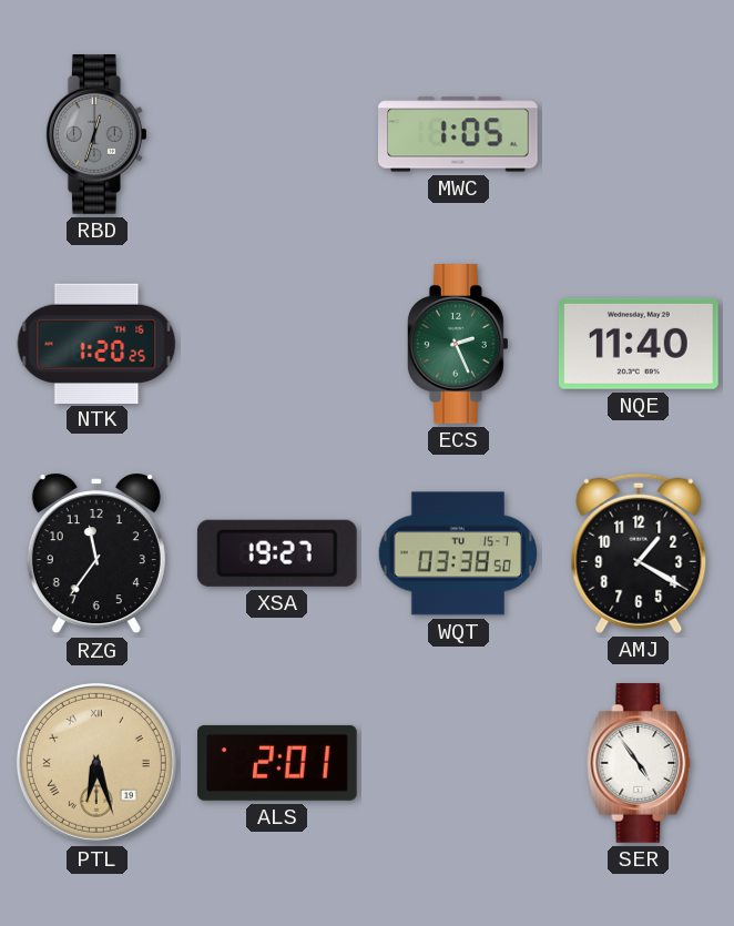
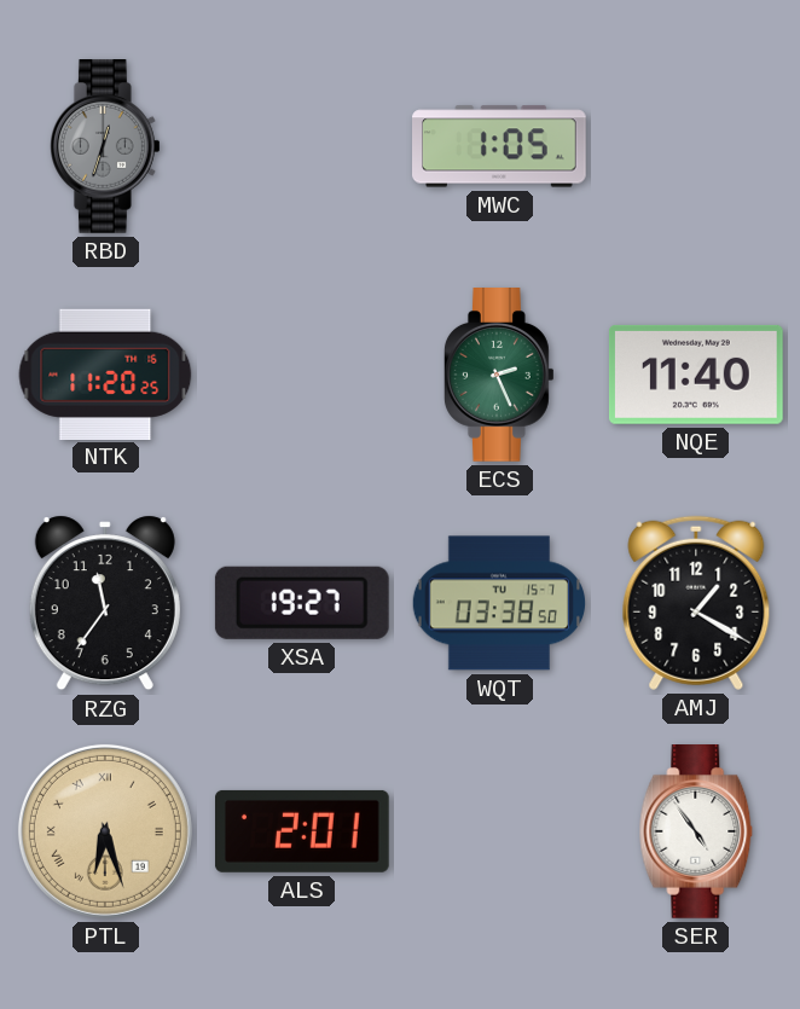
NTK: 1:20 -> 11:20 (105, 373)
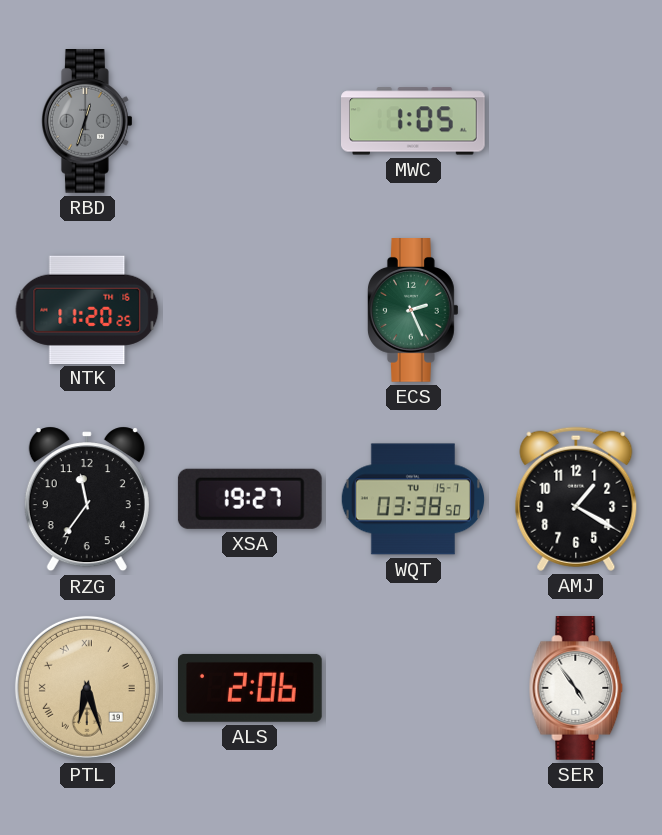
NQE: 11:40 -> none (696, 375)
ALS: 2:01 -> 2:06 (251, 688)
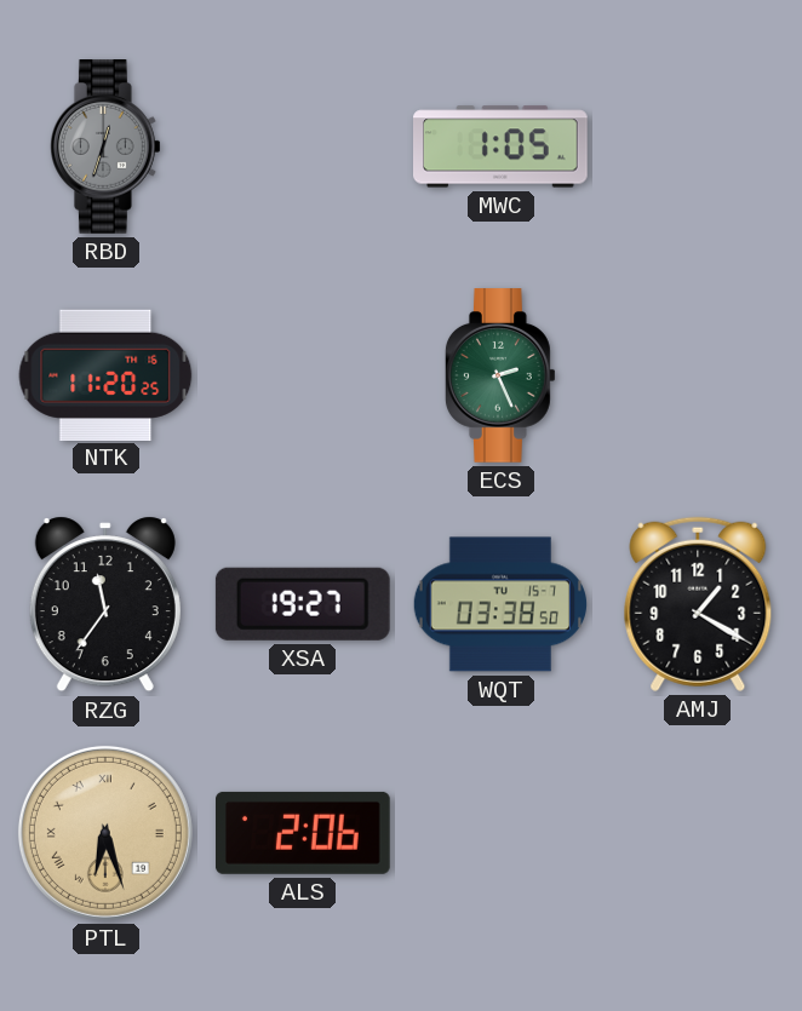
SER: 4:54 -> none (576, 689)
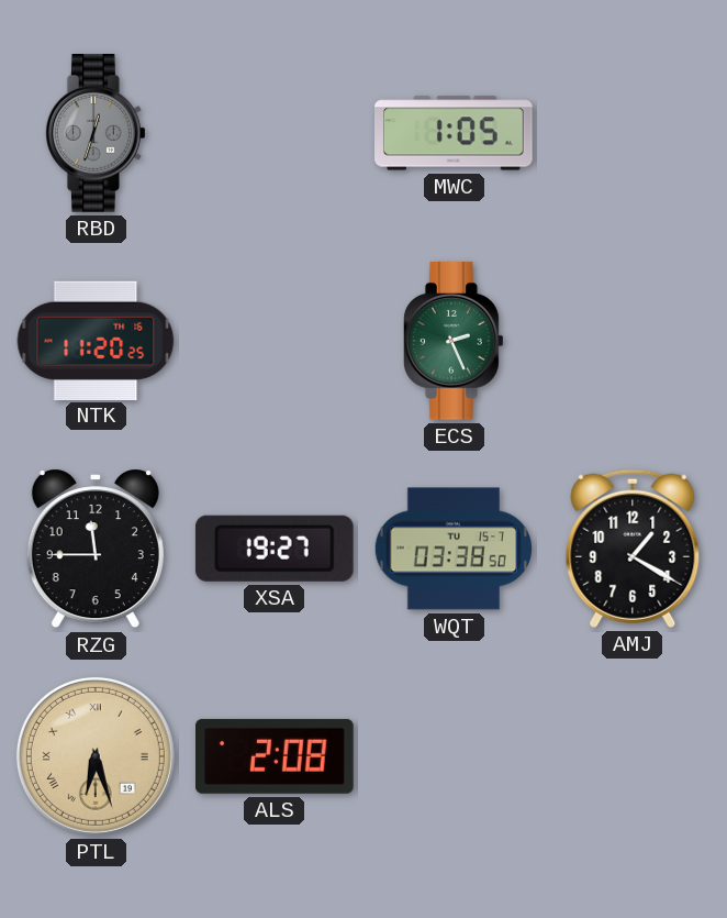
RZG: 11:36 -> 11:45 (96, 549)
ALS: 2:06 -> 2:08 (276, 756)
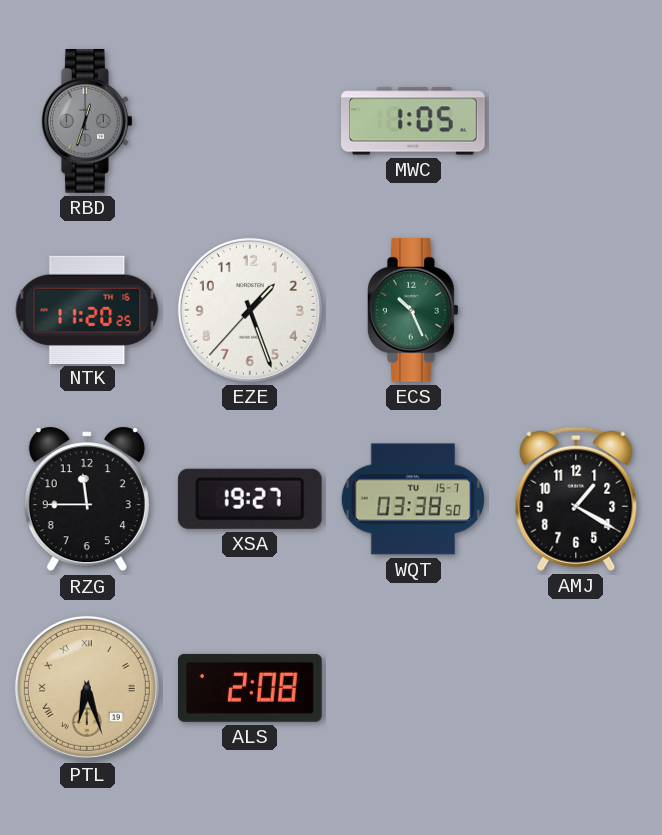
EZE: none -> 1:26 (250, 310)
ECS: 2:26 -> 10:26 (413, 311)
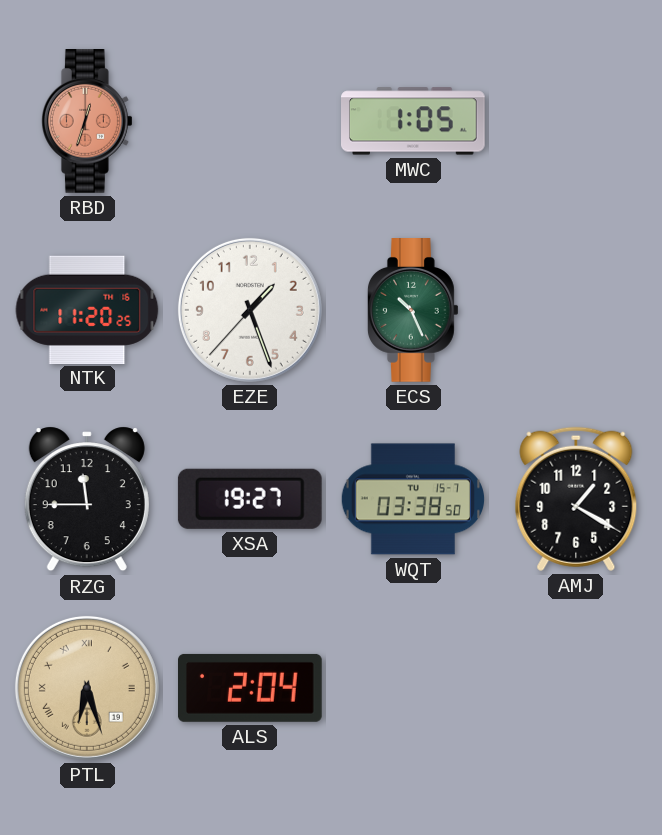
RBD dial: grey -> salmon (87, 122)
ALS: 2:08 -> 2:04 (251, 688)
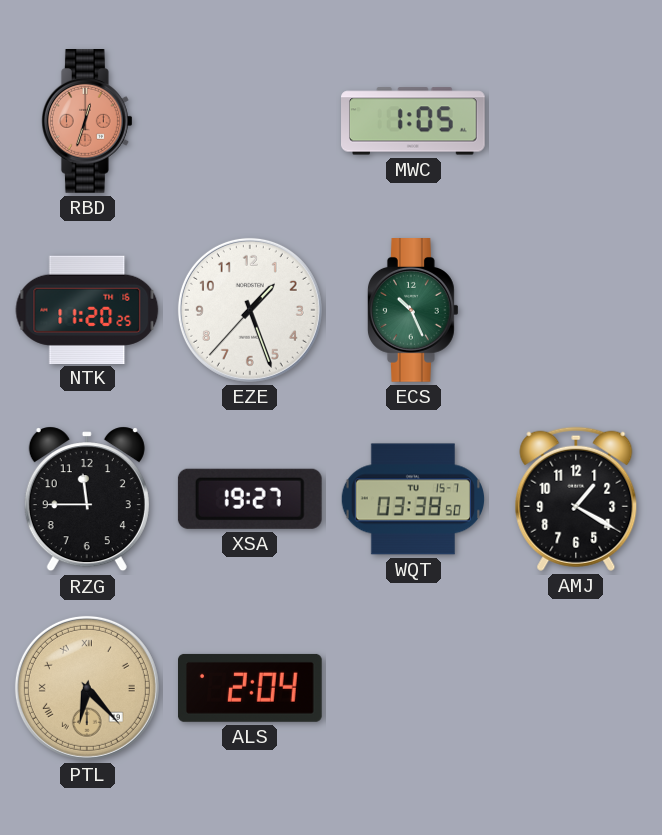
PTL: 6:27 -> 6:23 (87, 688)
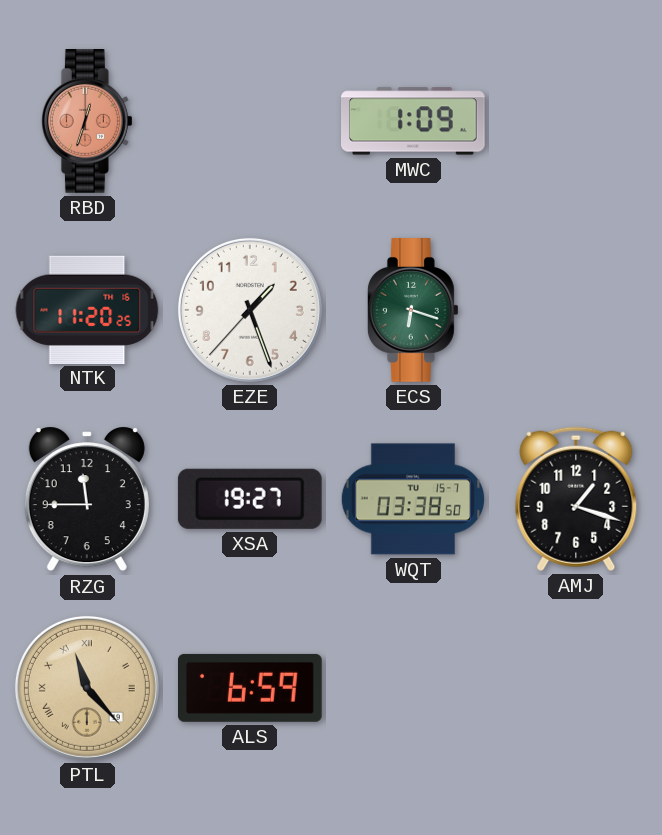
MWC: 1:05 -> 1:09 (414, 121)
ECS: 10:26 -> 6:18 (413, 311)
AMJ: 1:20 -> 1:18 (576, 499)
PTL: 6:23 -> 11:23 (87, 688)
ALS: 2:04 -> 6:59 (251, 688)
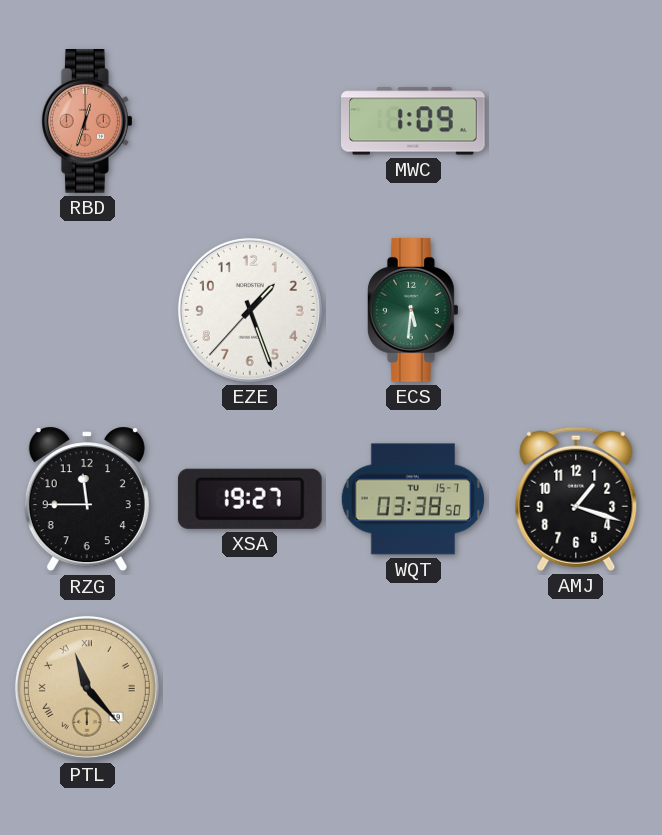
NTK: 11:20 -> none (87, 309)
ECS: 6:18 -> 5:31 (413, 311)
ALS: 6:59 -> none (251, 688)
